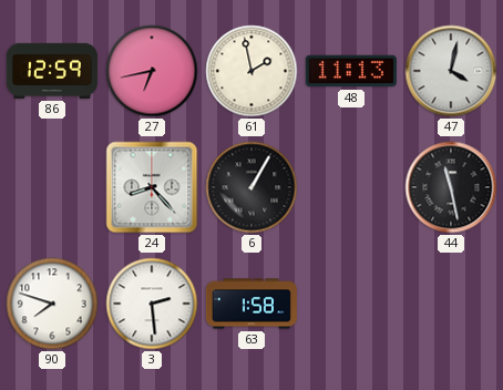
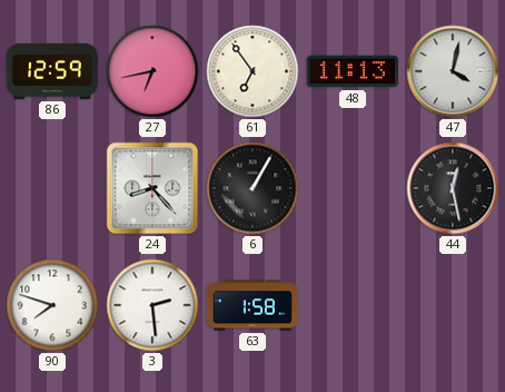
61: 1:58 -> 6:54 (253, 71)
44: 11:28 -> 12:28 (453, 188)
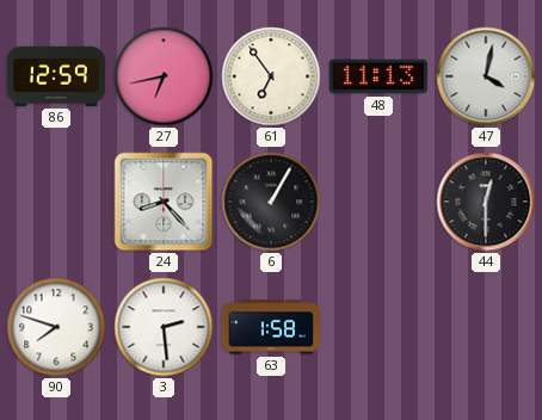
44: 12:28 -> 12:30 (486, 202)
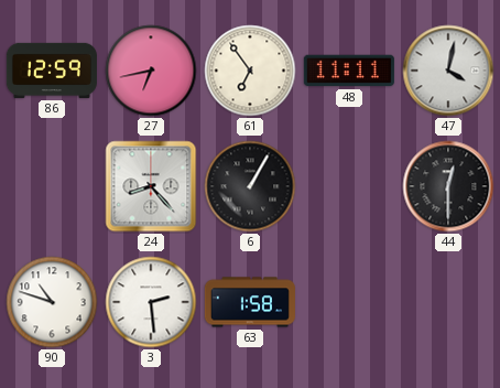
48: 11:13 -> 11:11 (349, 71)
90: 7:48 -> 10:48 (52, 302)
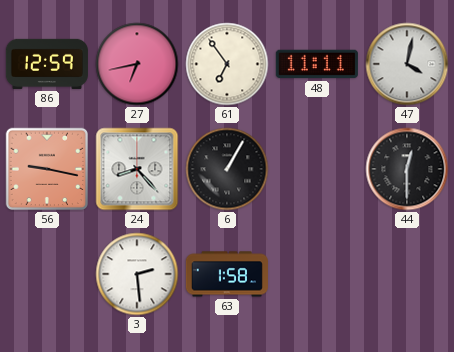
56: none -> 9:17 (47, 169)
90: 10:48 -> none (52, 302)
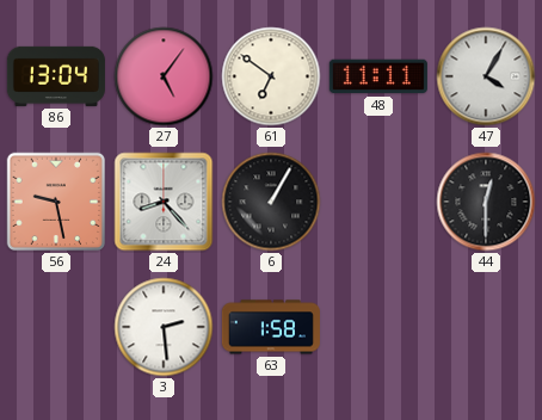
86: 12:59 -> 13:04 (56, 76)
27: 6:43 -> 5:06 (164, 76)
61: 6:54 -> 6:51 (271, 76)
47: 4:02 -> 4:05 (486, 76)
56: 9:17 -> 9:28 (56, 202)
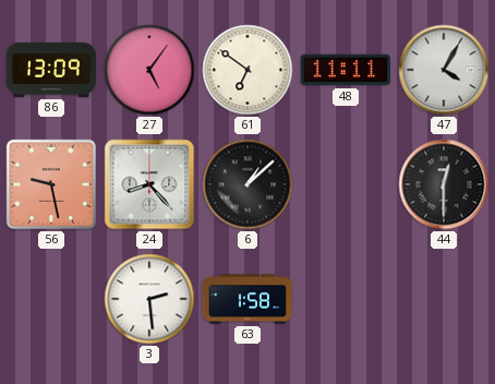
86: 13:04 -> 13:09 (51, 70)
6: 1:05 -> 1:08 (247, 184)
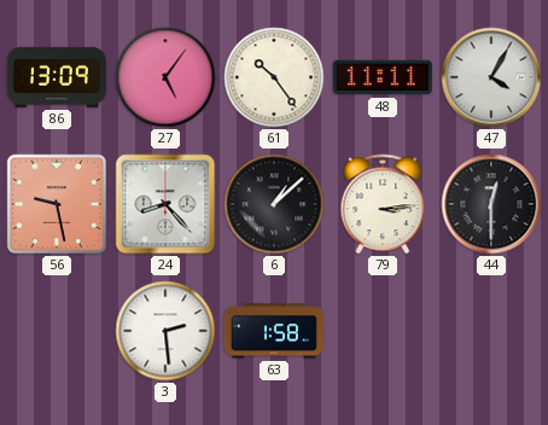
61: 6:51 -> 10:24 (274, 77)
79: none -> 3:14 (383, 204)
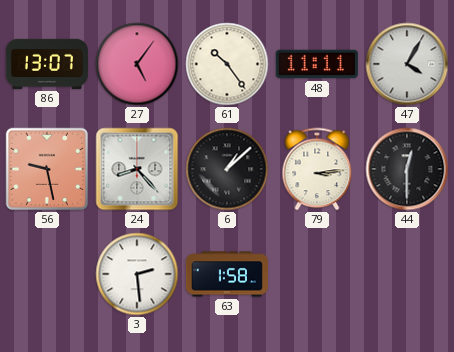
86: 13:09 -> 13:07 (47, 64)
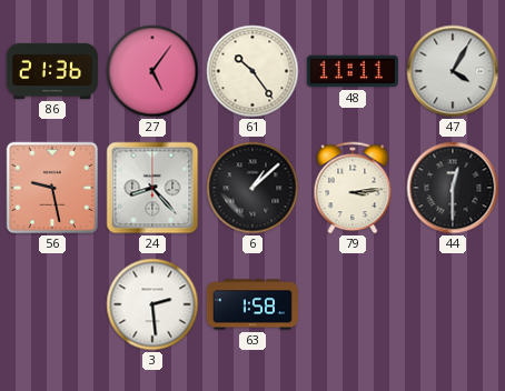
86: 13:07 -> 21:36 (52, 71)
